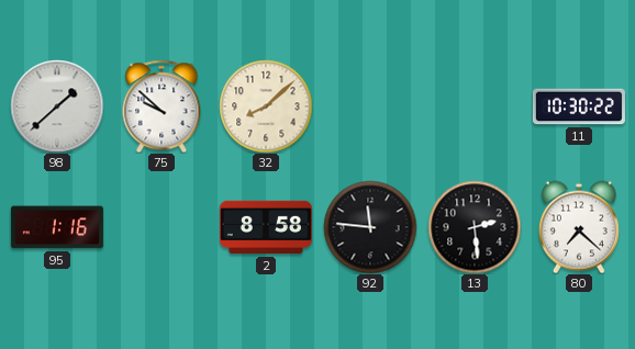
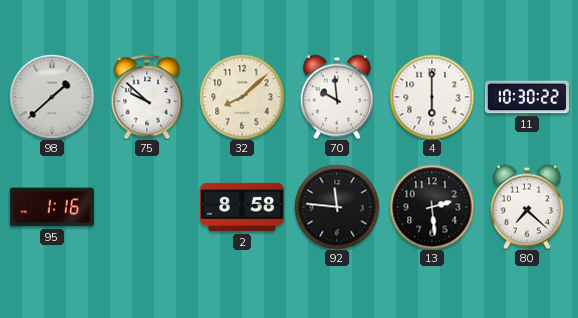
70: none -> 9:59 (337, 97)
4: none -> 6:00 (432, 97)
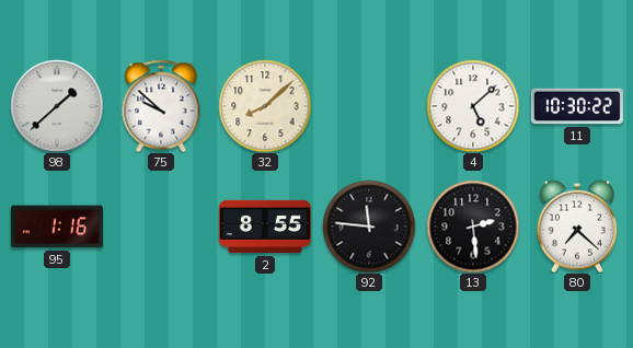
70: 9:59 -> none (337, 97)
4: 6:00 -> 5:08 (473, 106)
2: 8:58 -> 8:55 (265, 227)
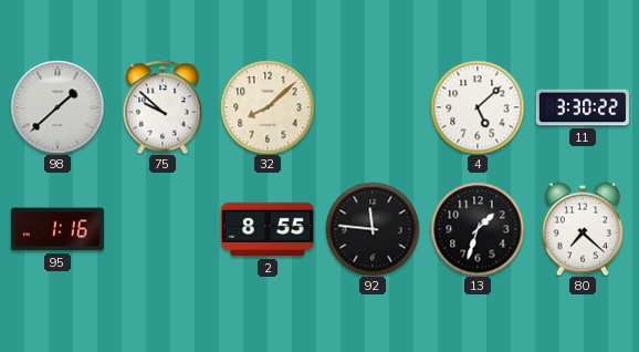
11: 10:30 -> 3:30 (583, 107)
13: 2:29 -> 1:33 (478, 229)
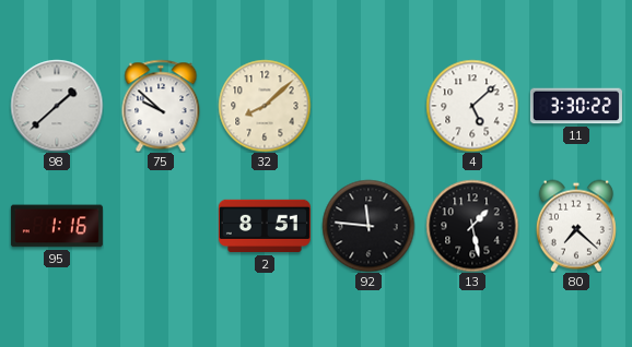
2: 8:55 -> 8:51 (265, 226)
13: 1:33 -> 1:28 (472, 226)
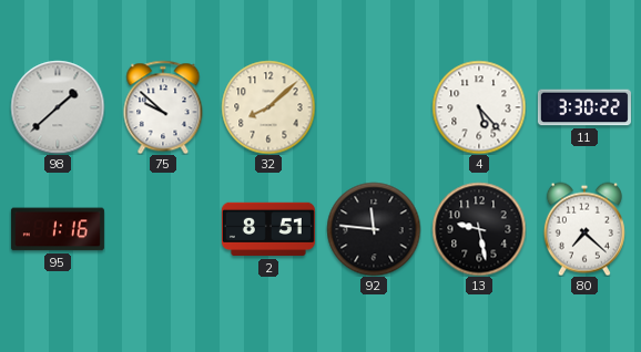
4: 5:08 -> 5:23 (479, 107)
13: 1:28 -> 9:28 (479, 229)
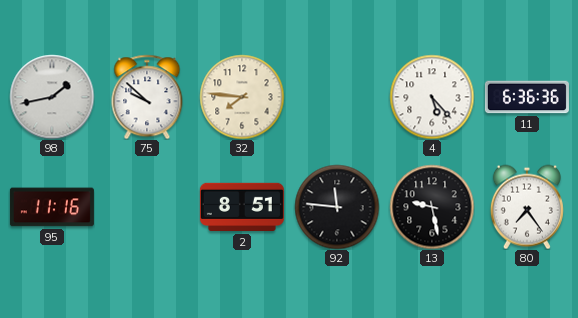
98: 1:38 -> 1:43 (52, 97)
32: 8:08 -> 7:46 (242, 97)
11: 3:30 -> 6:36 (527, 97)
95: 1:16 -> 11:16 (52, 207)
80: 7:22 -> 7:24 (527, 207)
